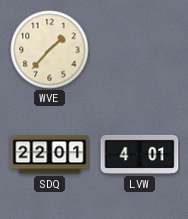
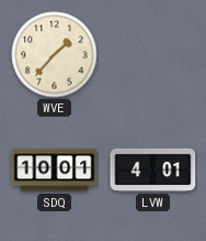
SDQ: 22:01 -> 10:01 (55, 171)
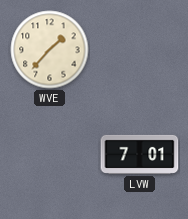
SDQ: 10:01 -> none (55, 171)
LVW: 4:01 -> 7:01 (140, 154)
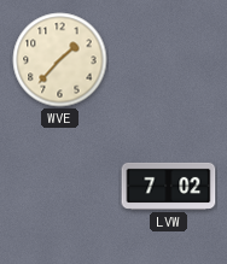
LVW: 7:01 -> 7:02 (169, 186)
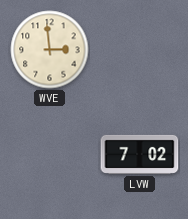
WVE: 1:37 -> 2:59 (50, 50)
